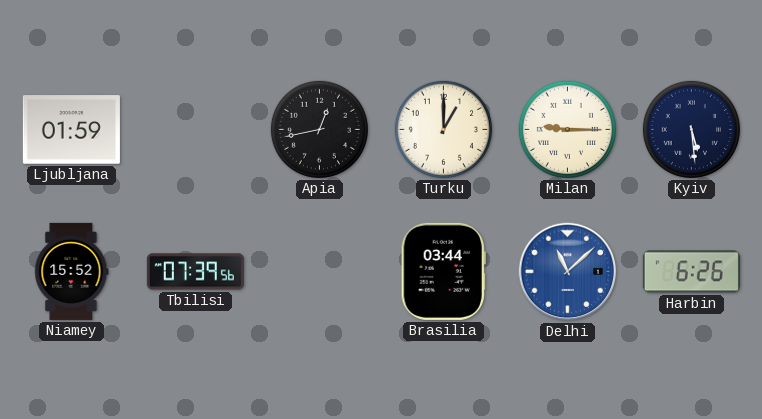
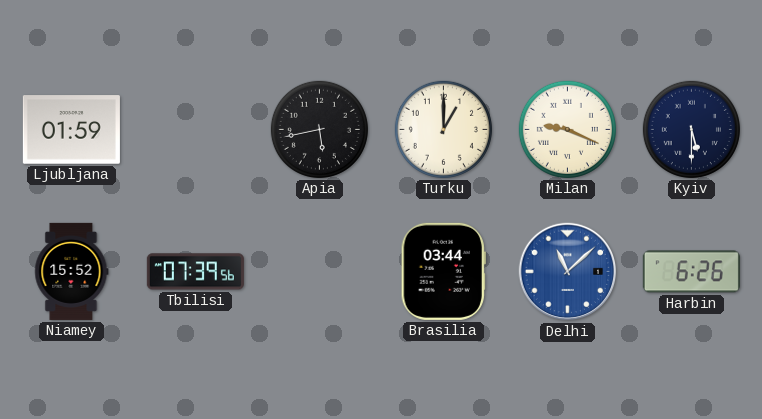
Apia: 12:43 -> 5:43 (319, 129)
Milan: 9:15 -> 9:19 (567, 129)
Kyiv: 5:29 -> 5:30 (691, 129)
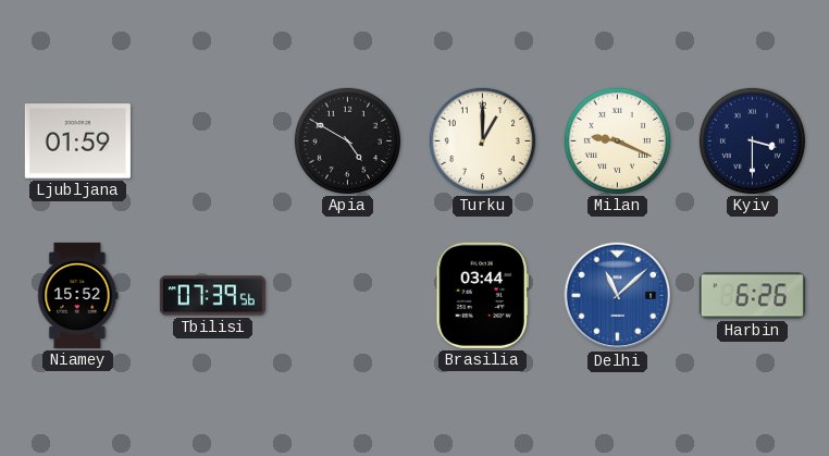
Apia: 5:43 -> 4:50 (347, 140)
Kyiv: 5:30 -> 3:30 (752, 140)
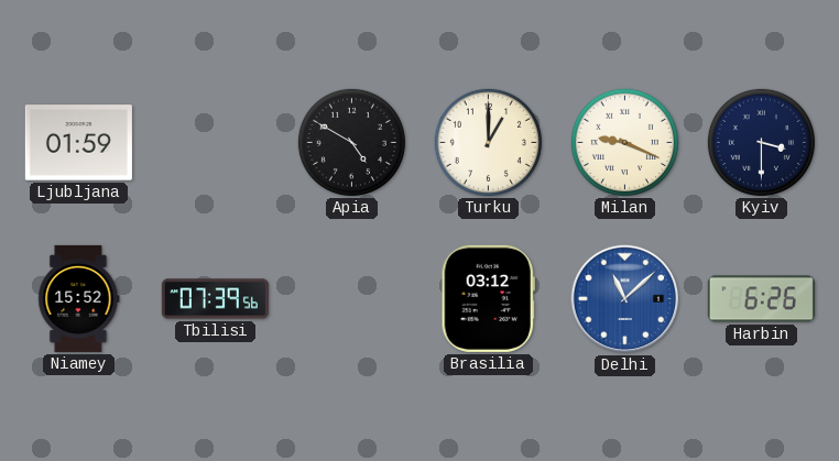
Brasilia: 03:44 -> 03:12 (488, 298)
